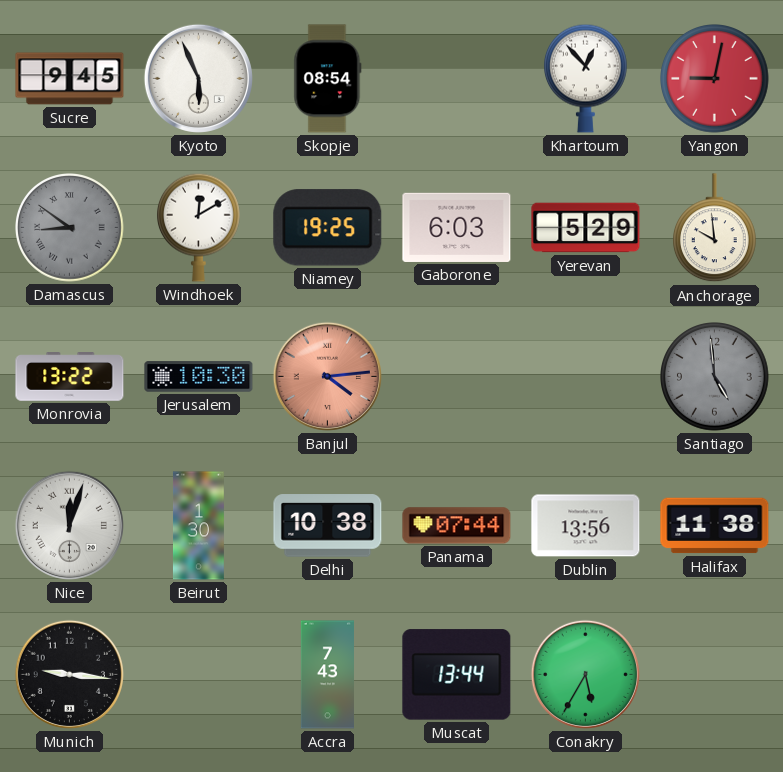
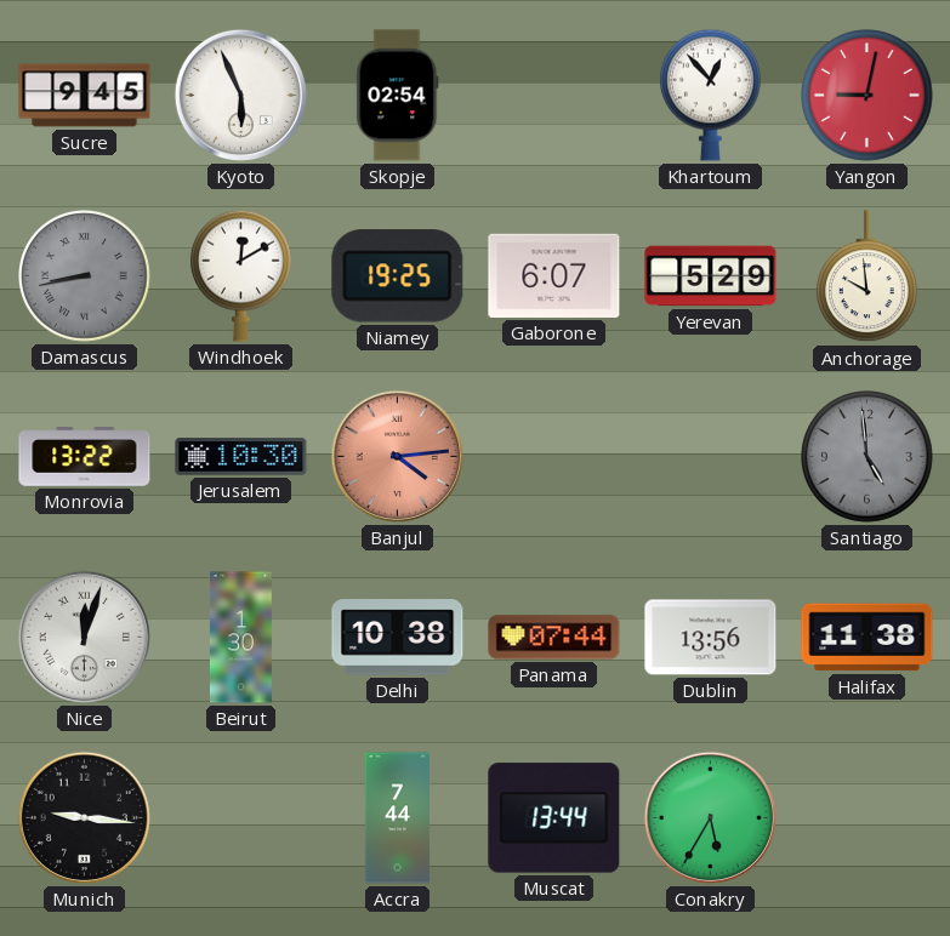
Skopje: 08:54 -> 02:54 (398, 96)
Damascus: 8:51 -> 8:43 (85, 276)
Gaborone: 6:03 -> 6:07 (554, 275)
Accra: 7:43 -> 7:44 (397, 818)
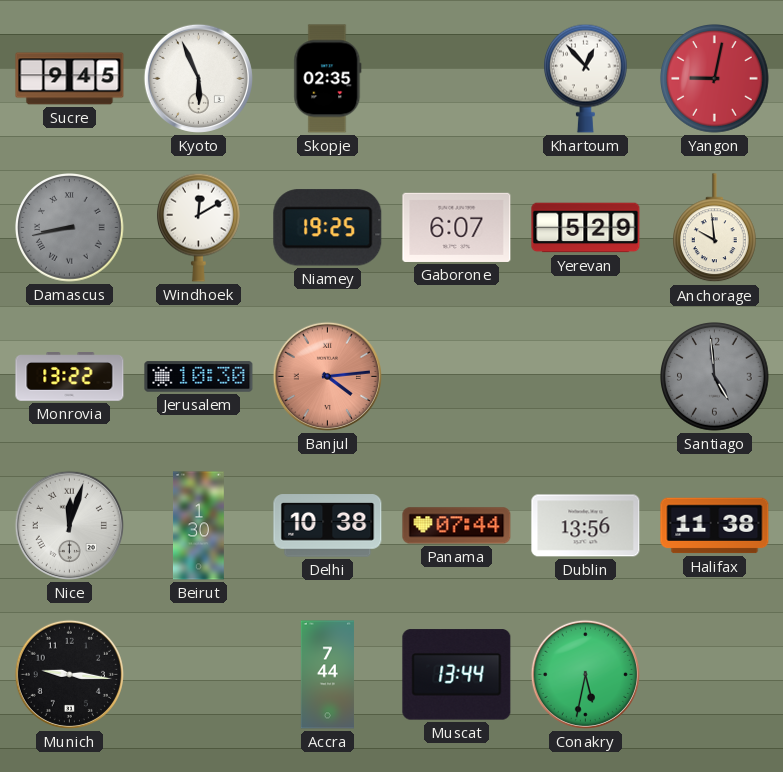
Skopje: 02:54 -> 02:35 (328, 79)
Conakry: 5:35 -> 5:32 (585, 674)
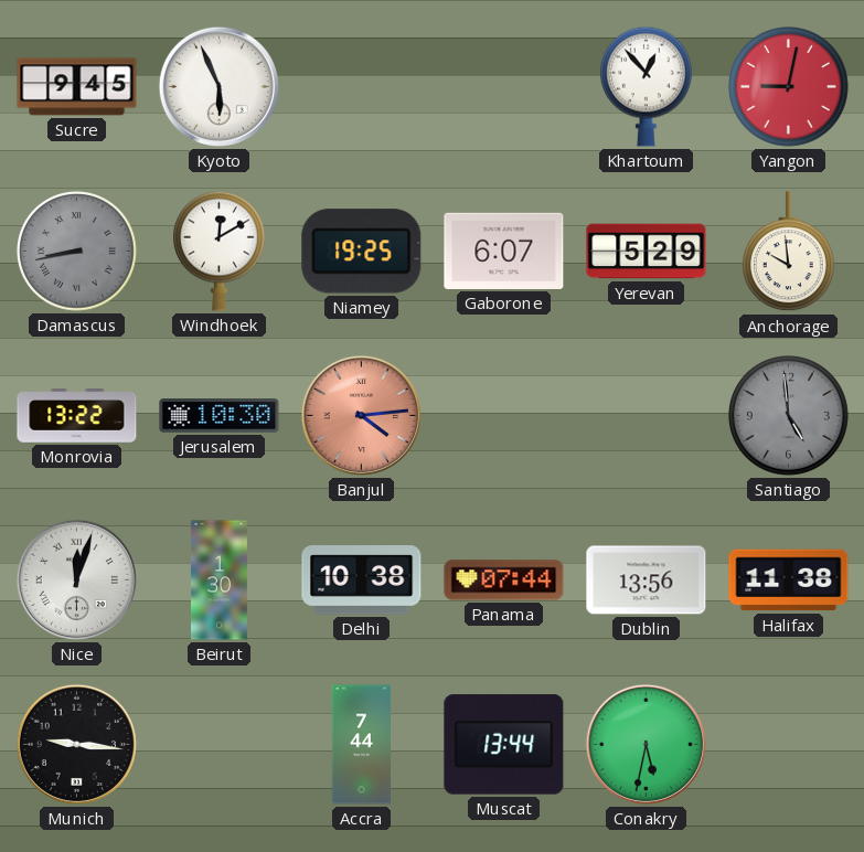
Skopje: 02:35 -> none (328, 79)
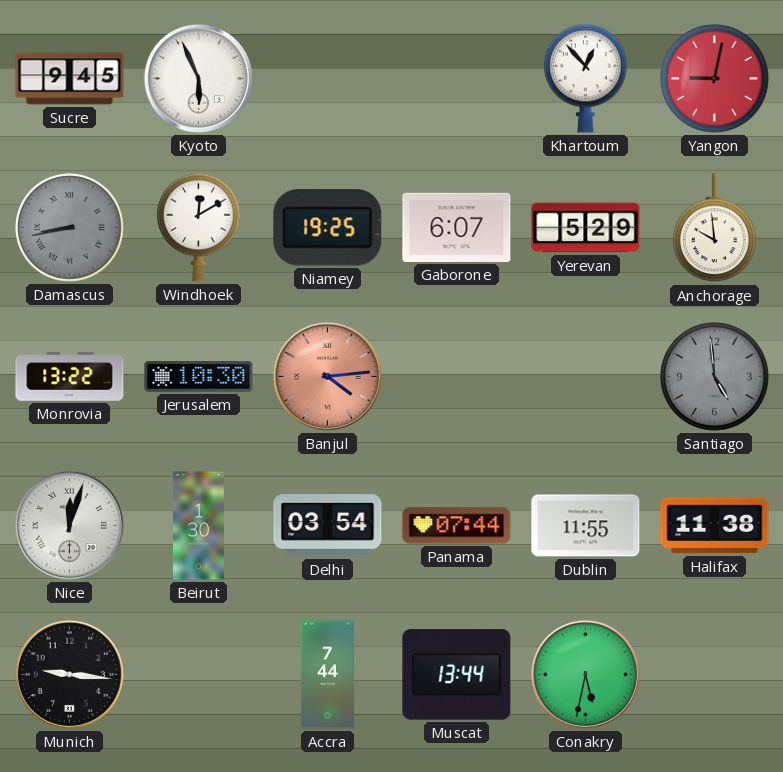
Delhi: 10:38 -> 03:54 (328, 526)
Dublin: 13:56 -> 11:55 (586, 526)
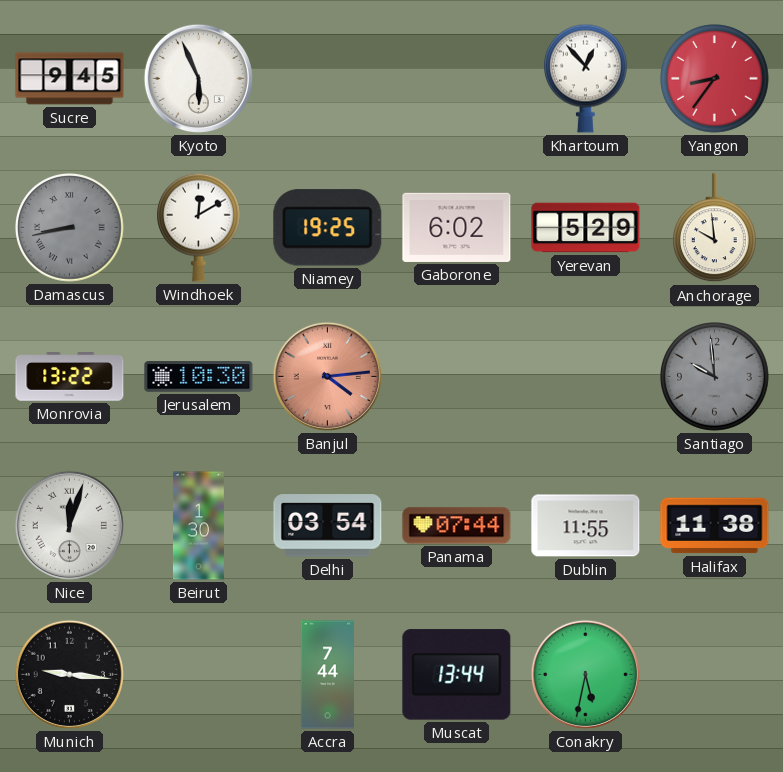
Yangon: 9:02 -> 8:36 (715, 79)
Gaborone: 6:07 -> 6:02 (457, 227)
Santiago: 4:59 -> 9:59 (715, 377)
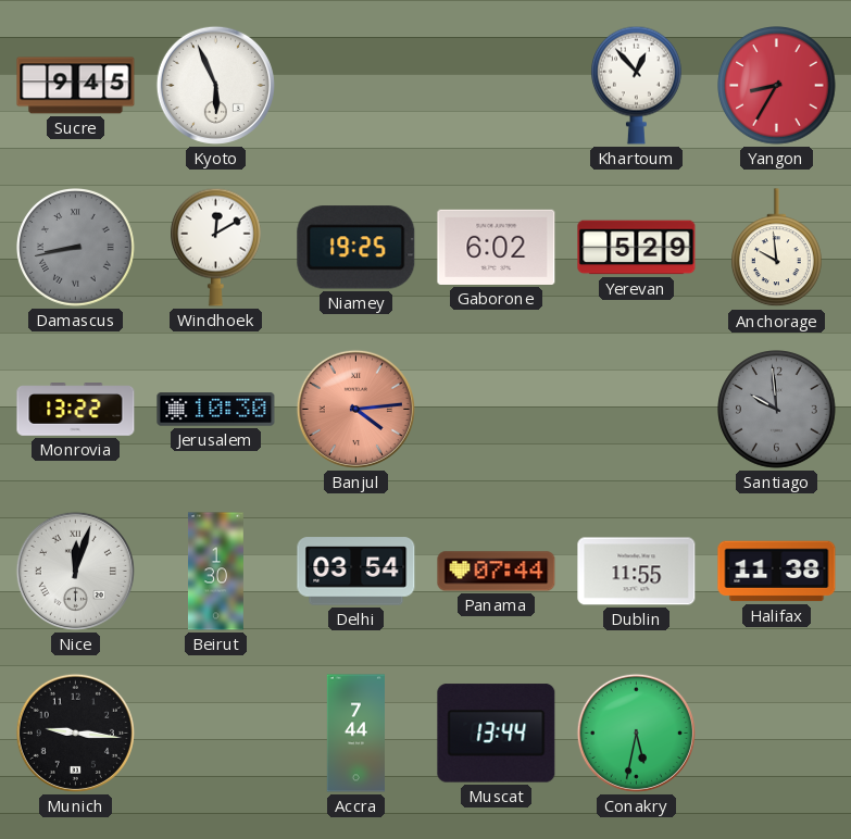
Yangon: 8:36 -> 8:35 (777, 86)
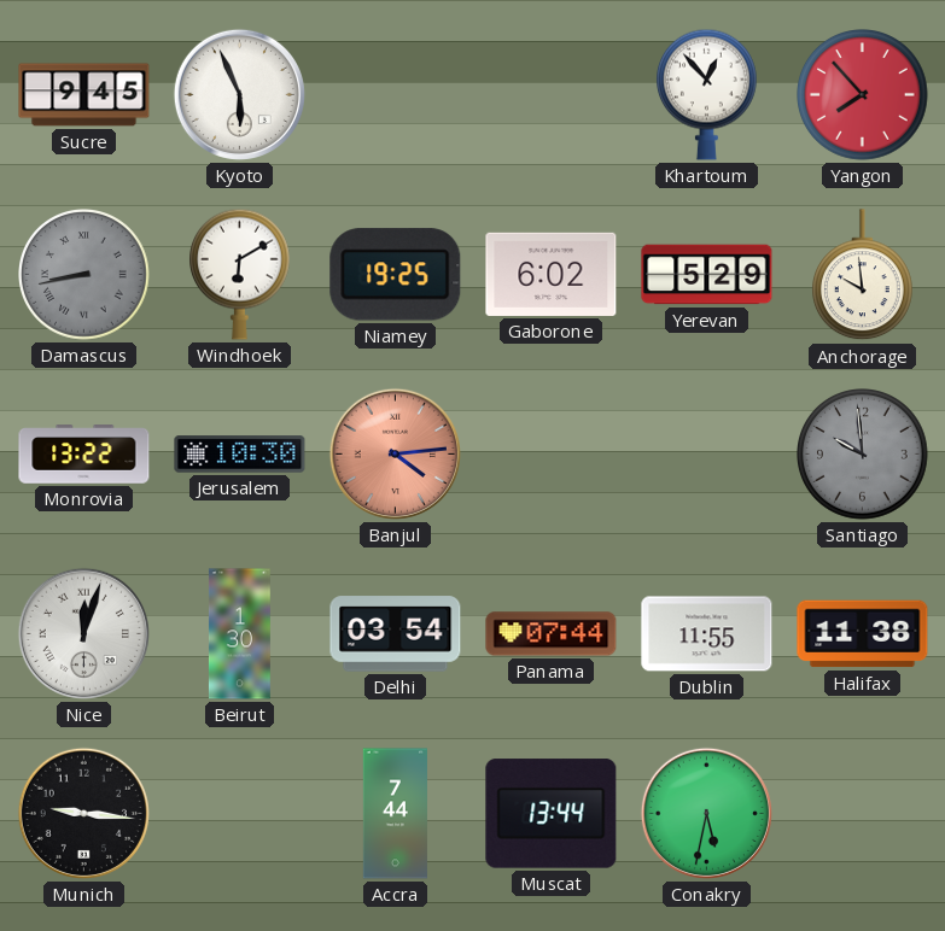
Yangon: 8:35 -> 7:53 (863, 95)
Windhoek: 12:10 -> 6:10 (240, 274)
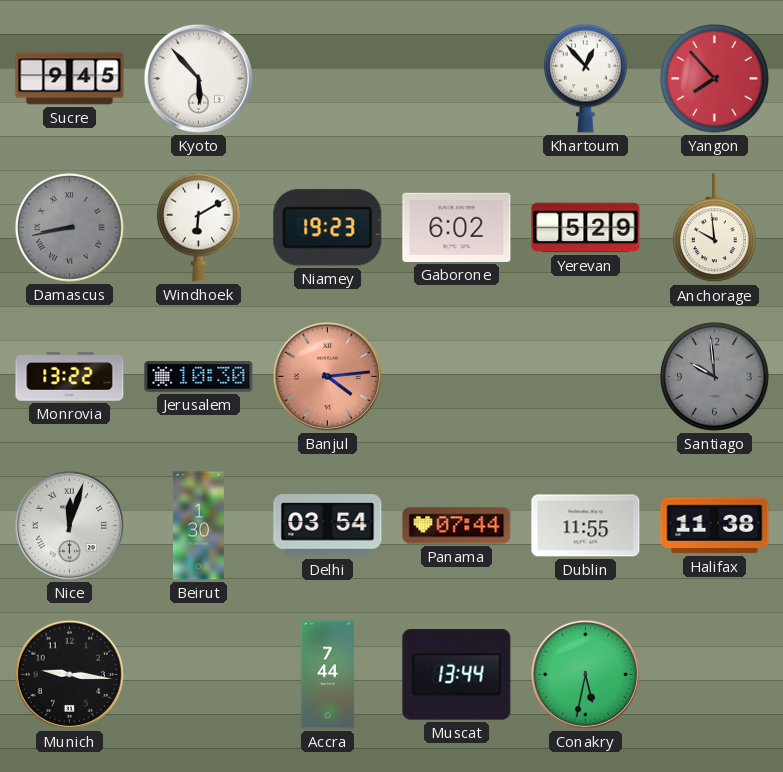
Kyoto: 5:56 -> 5:53 (198, 78)
Niamey: 19:25 -> 19:23 (328, 228)
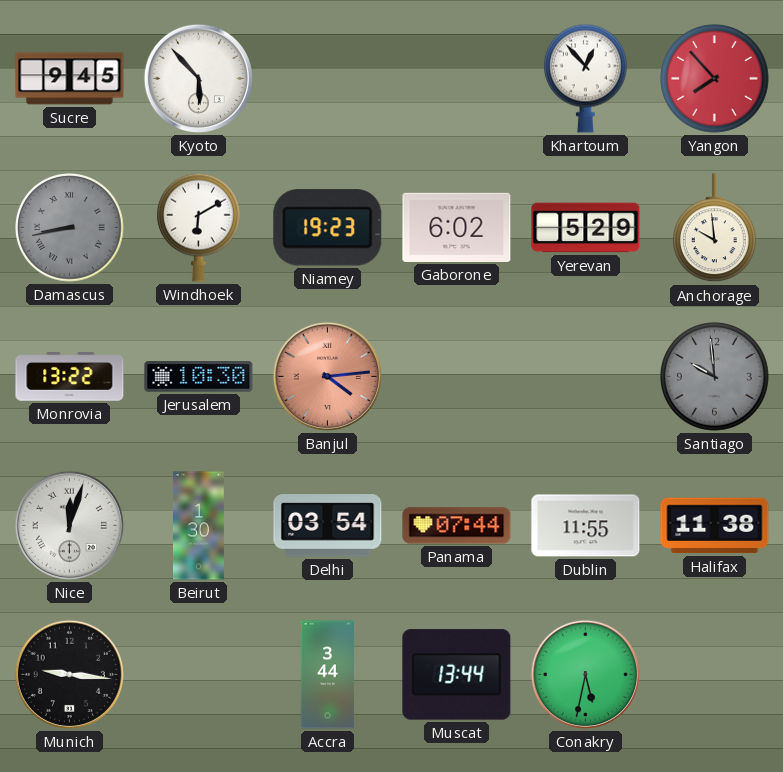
Accra: 7:44 -> 3:44 (327, 675)
